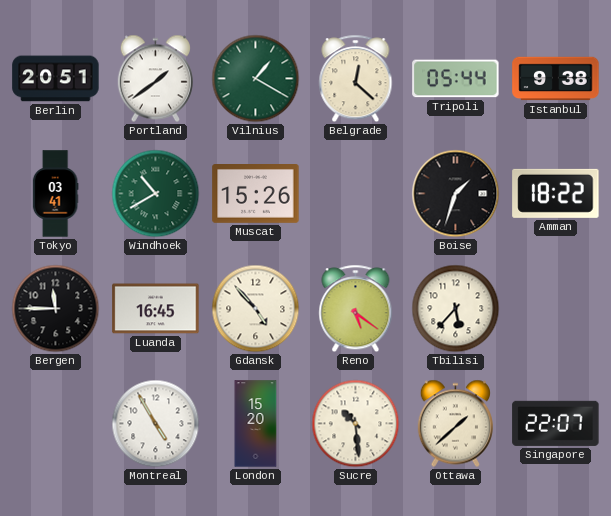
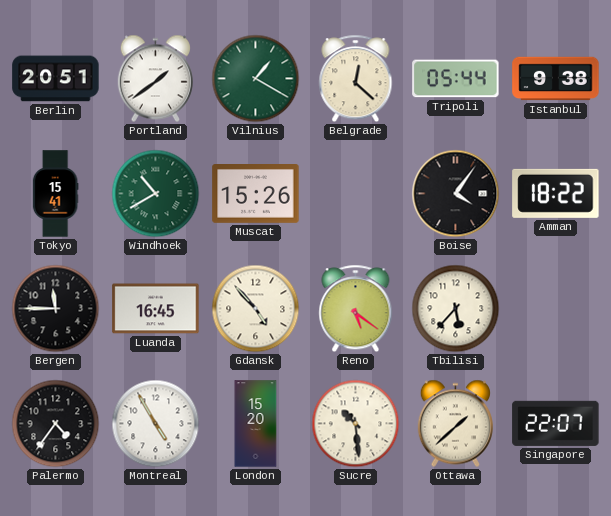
Tokyo: 03:41 -> 15:41 (55, 194)
Boise: 1:33 -> 4:06 (456, 194)
Palermo: none -> 4:36 (56, 424)
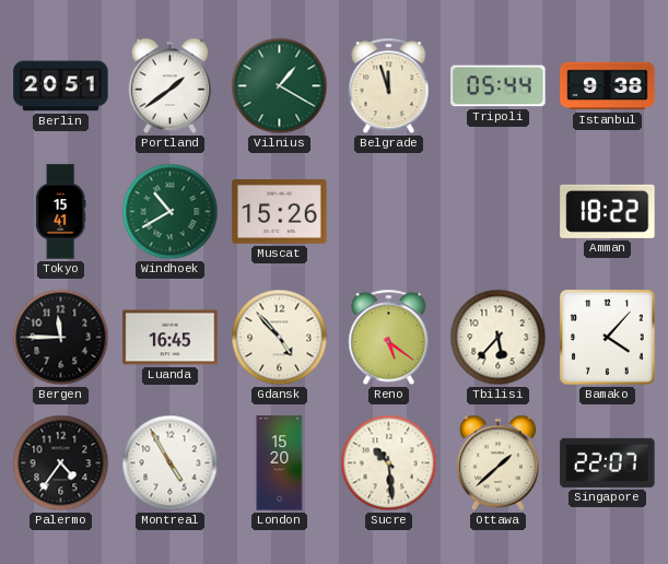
Belgrade: 12:22 -> 11:57 (389, 86)
Boise: 4:06 -> none (456, 194)
Bamako: none -> 4:07 (608, 338)
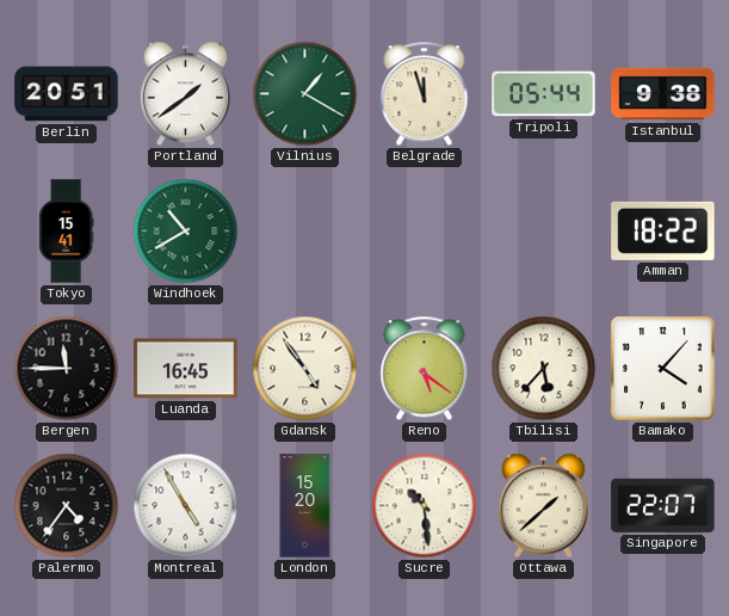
Muscat: 15:26 -> none (280, 212)
Gdansk: 4:53 -> 4:54 (305, 369)
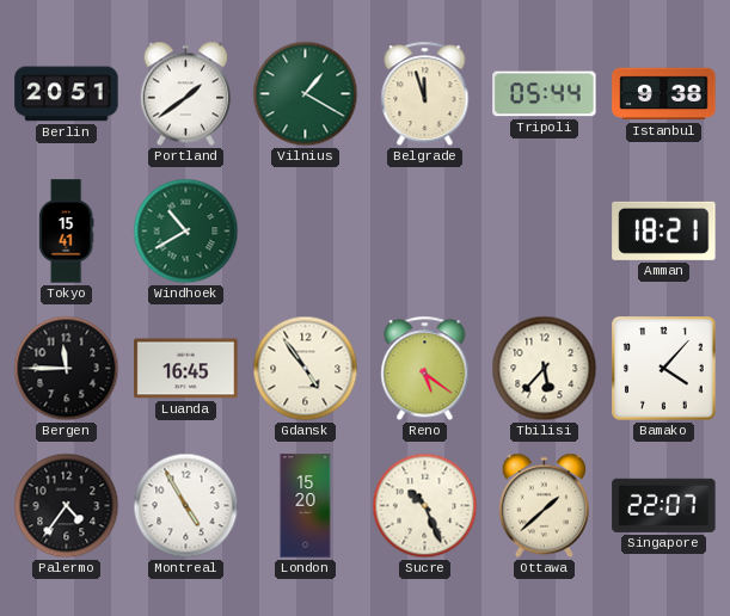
Amman: 18:22 -> 18:21 (664, 230)
Sucre: 10:29 -> 10:26 (425, 506)
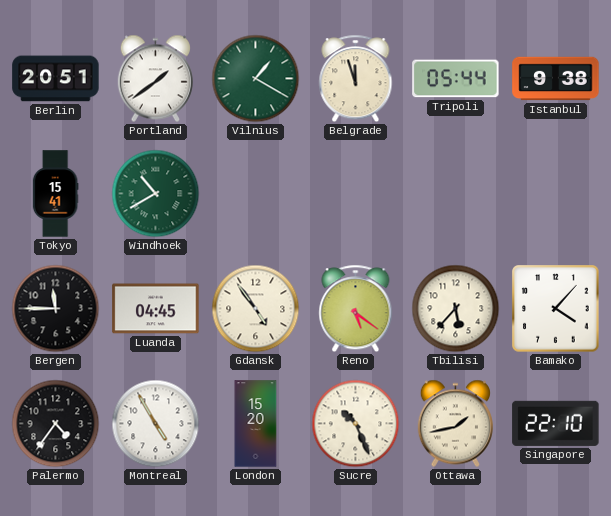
Amman: 18:21 -> none (664, 230)
Luanda: 16:45 -> 04:45 (156, 309)
Ottawa: 1:38 -> 1:43 (455, 424)
Singapore: 22:07 -> 22:10 (556, 423)
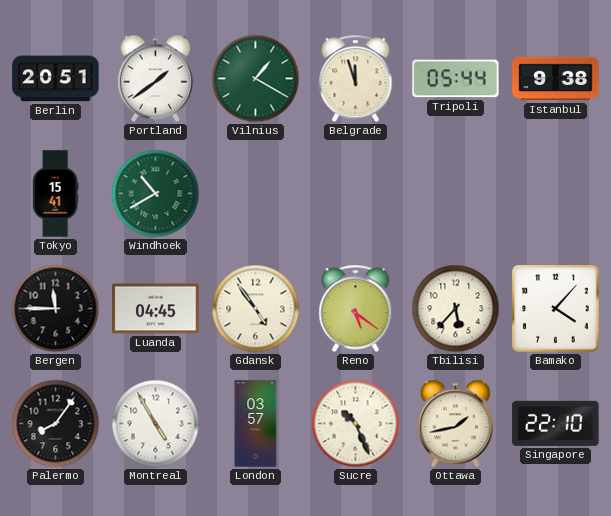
Palermo: 4:36 -> 8:06 (56, 424)
London: 15:20 -> 03:57 (256, 424)
